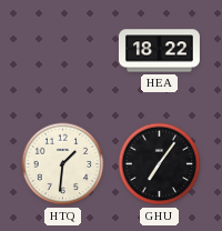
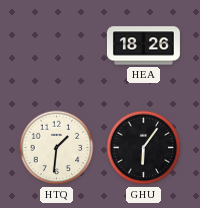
HEA: 18:22 -> 18:26 (143, 46)
GHU: 7:06 -> 6:06 (144, 148)
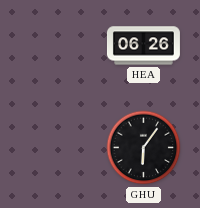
HEA: 18:26 -> 06:26 (143, 46)
HTQ: 1:31 -> none (57, 148)
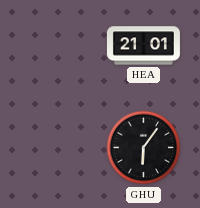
HEA: 06:26 -> 21:01 (143, 46)
